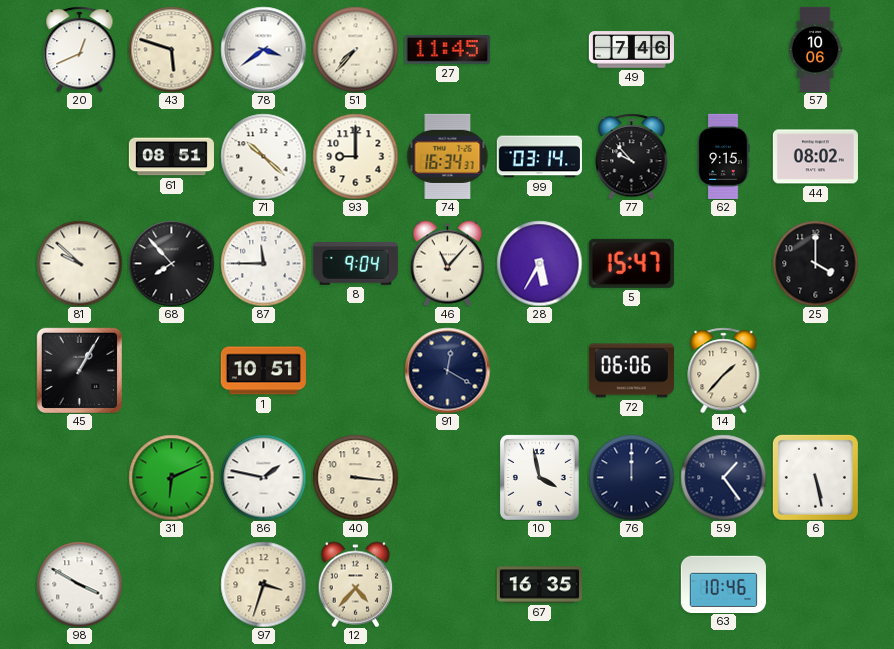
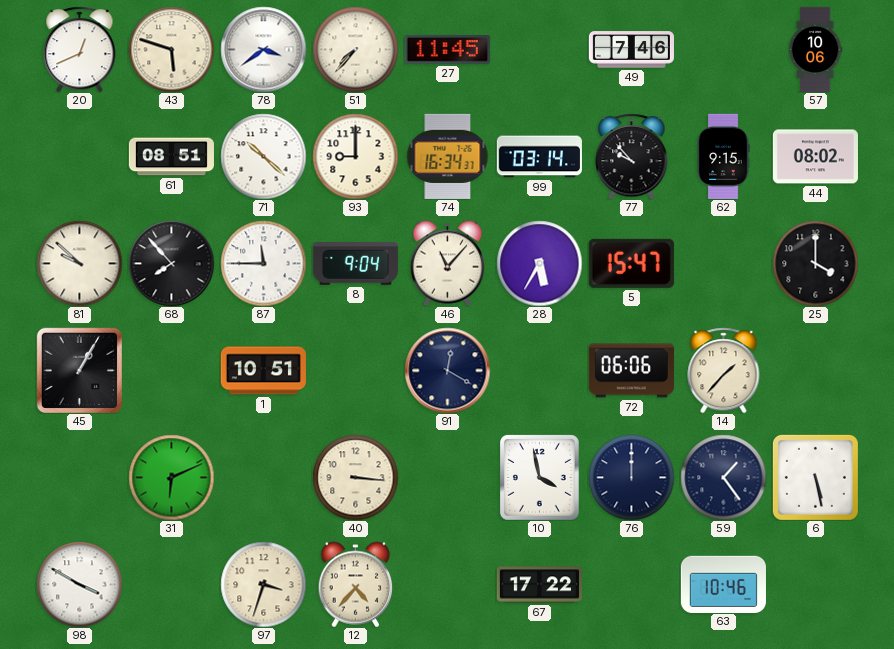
86: 1:47 -> none (263, 477)
67: 16:35 -> 17:22 (539, 585)
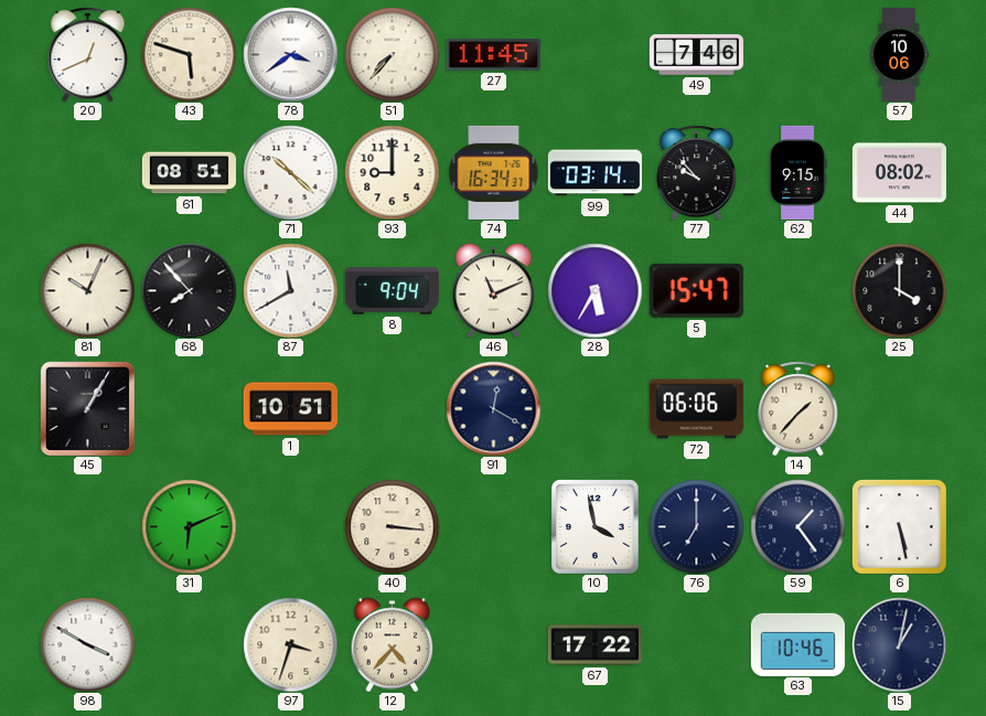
81: 9:52 -> 10:04 (87, 290)
87: 11:45 -> 11:40 (290, 290)
46: 11:07 -> 11:11 (494, 290)
76: 12:00 -> 7:00 (696, 526)
15: none -> 1:02 (899, 644)
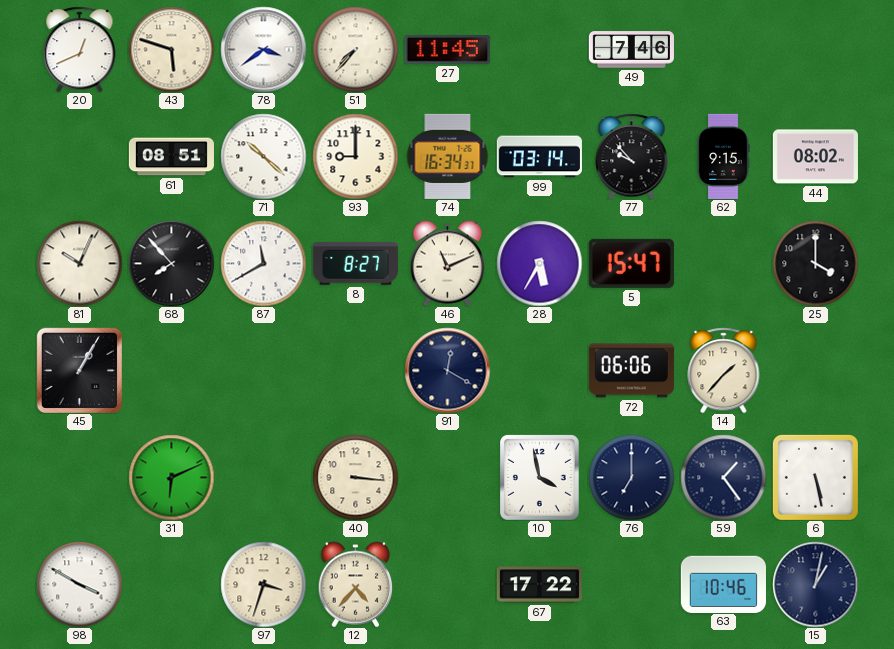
57: 10:06 -> none (899, 54)
8: 9:04 -> 8:27 (355, 264)
1: 10:51 -> none (290, 409)
